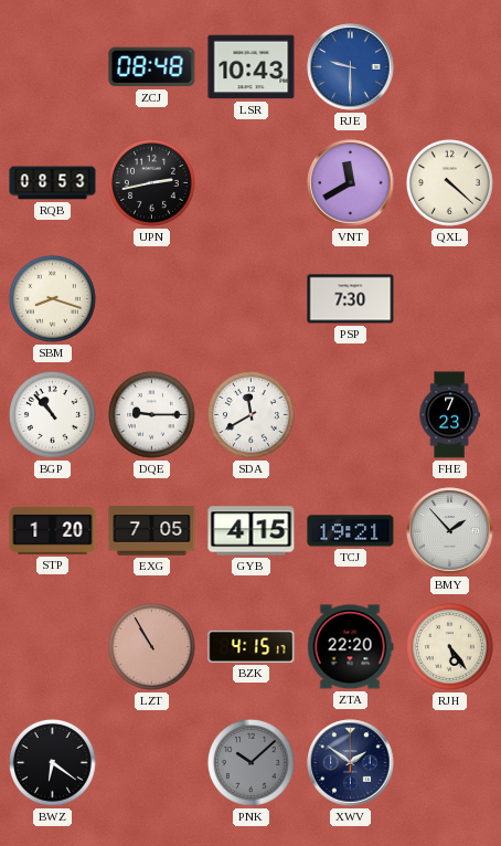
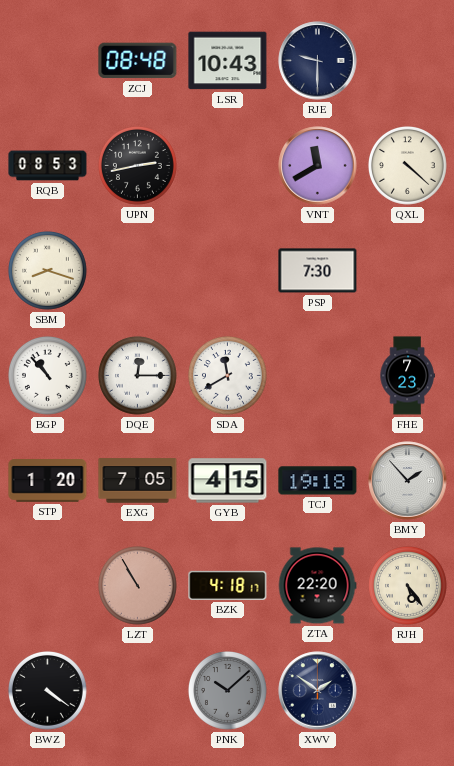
RJE dial: blue -> navy (318, 61)
DQE: 9:15 -> 12:15 (138, 376)
TCJ: 19:21 -> 19:18 (318, 481)
BZK: 4:15 -> 4:18 (228, 585)
BWZ: 6:21 -> 4:21 (48, 691)
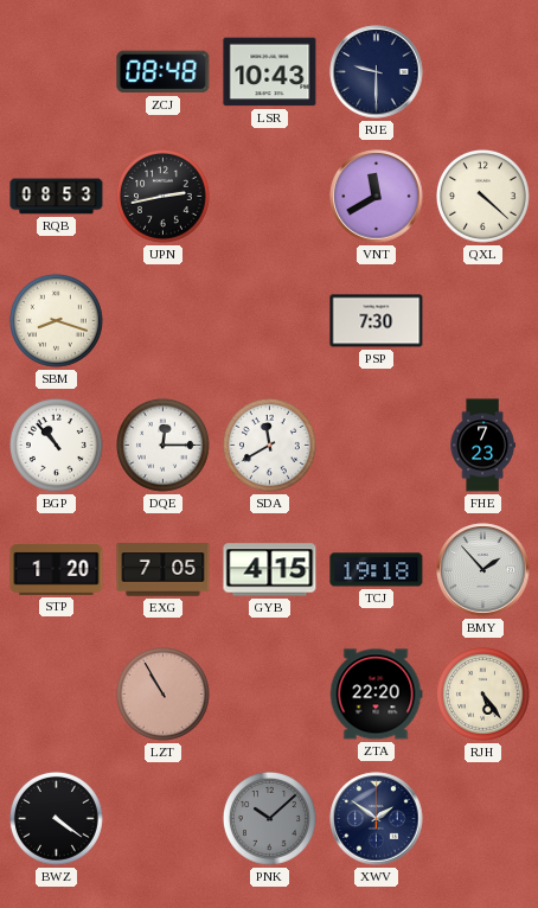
BZK: 4:18 -> none (228, 585)
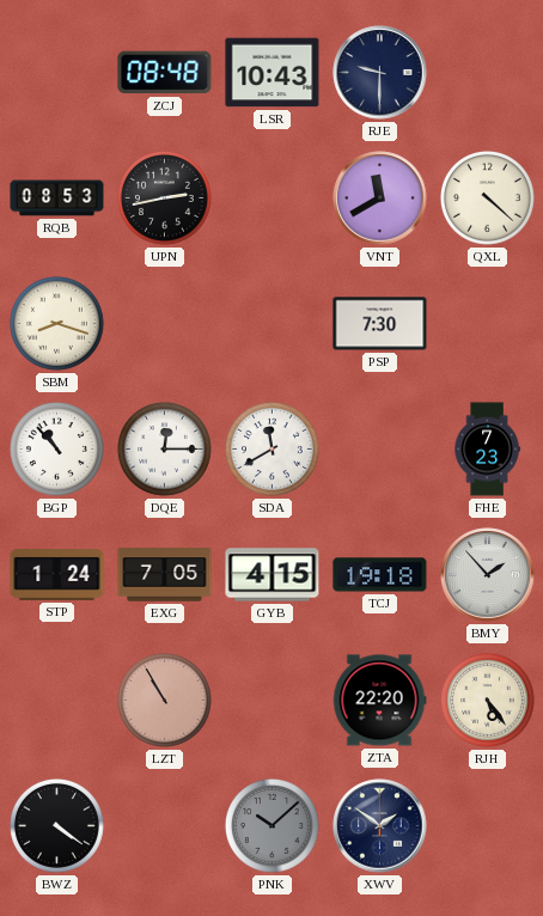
STP: 1:20 -> 1:24 (57, 575)
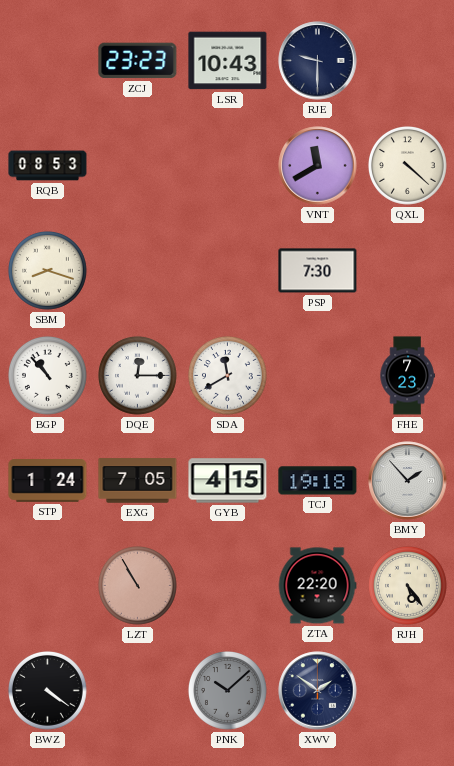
ZCJ: 08:48 -> 23:23 (138, 61)
UPN: 2:43 -> none (165, 199)
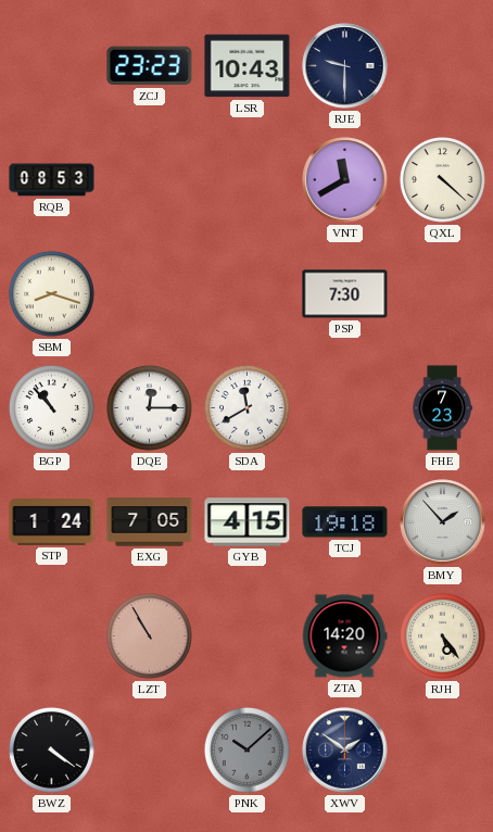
ZTA: 22:20 -> 14:20 (344, 636)
